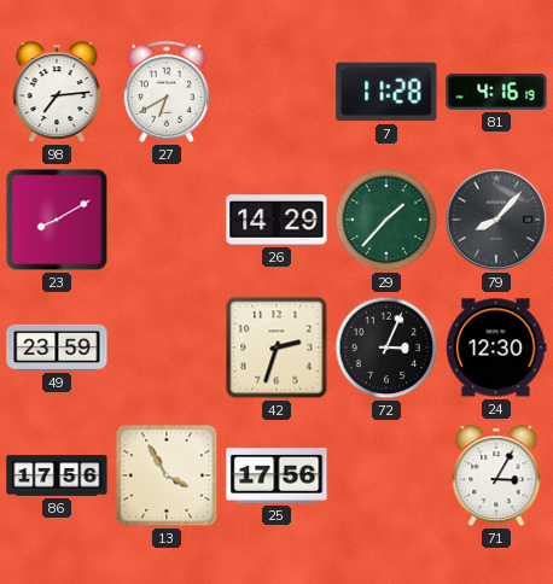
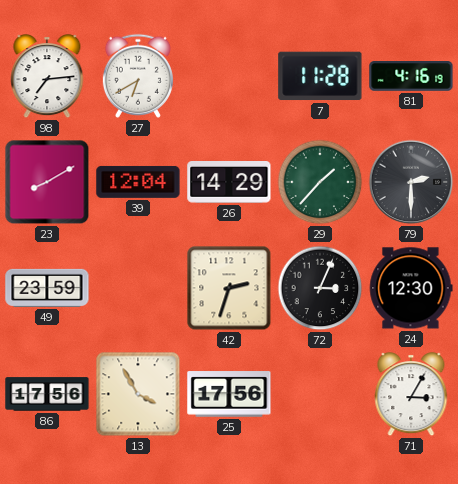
39: none -> 12:04 (138, 182)
79: 8:07 -> 2:30 (411, 182)
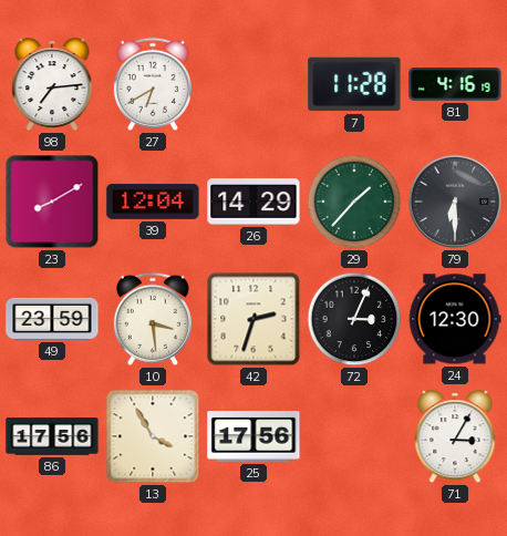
79: 2:30 -> 6:30 (455, 202)
10: none -> 3:29 (153, 319)
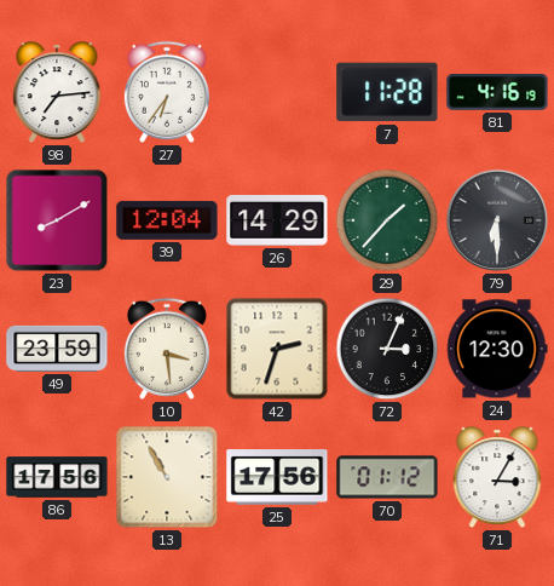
27: 6:40 -> 6:36 (167, 92)
13: 3:55 -> 10:55 (167, 477)
70: none -> 01:12 (387, 477)
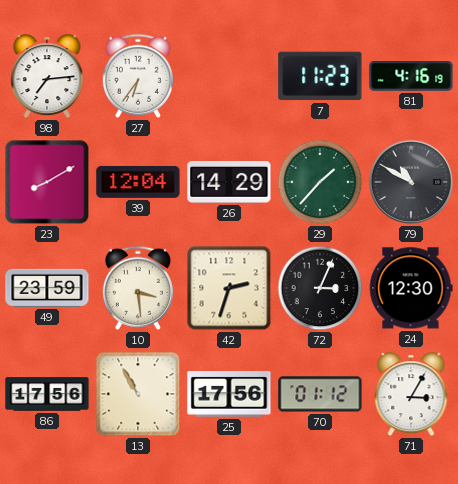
7: 11:28 -> 11:23 (320, 76)
79: 6:30 -> 10:50 (411, 182)
